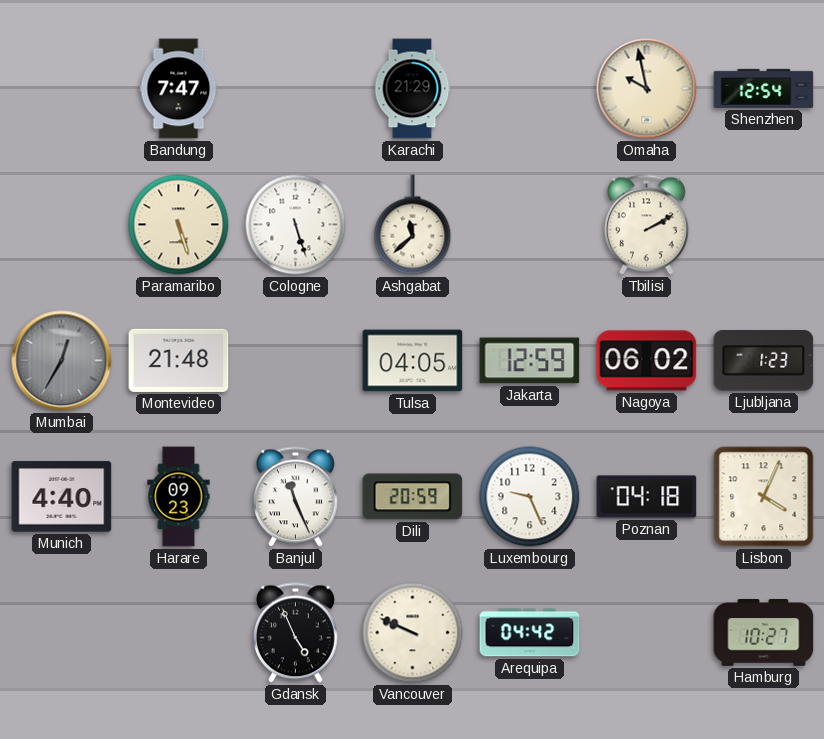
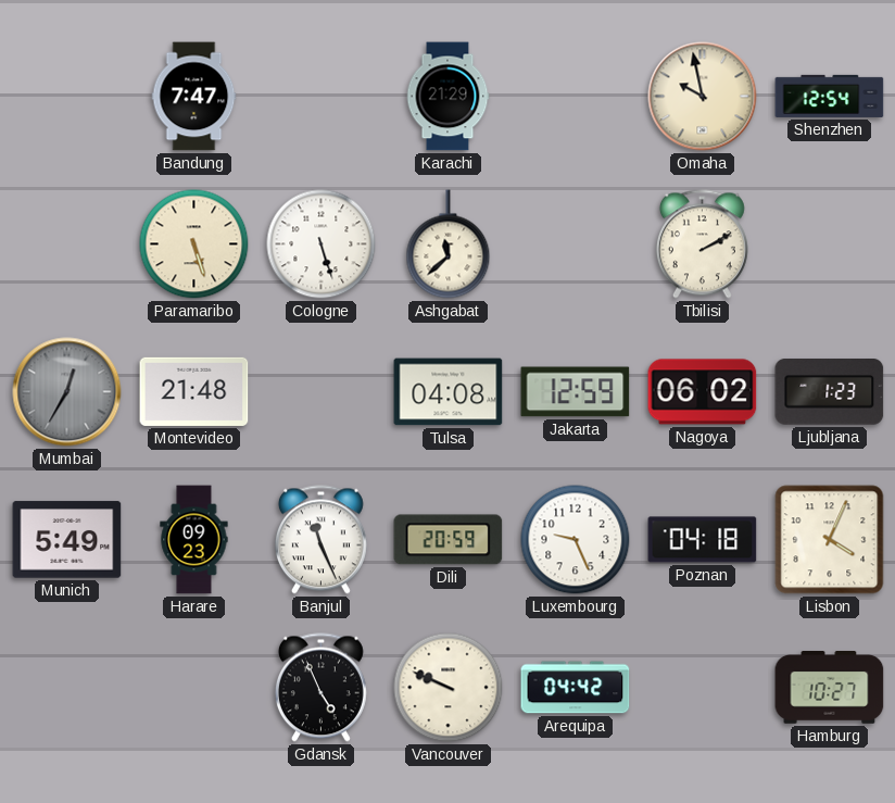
Tulsa: 04:05 -> 04:08 (449, 392)
Munich: 4:40 -> 5:49 (67, 540)
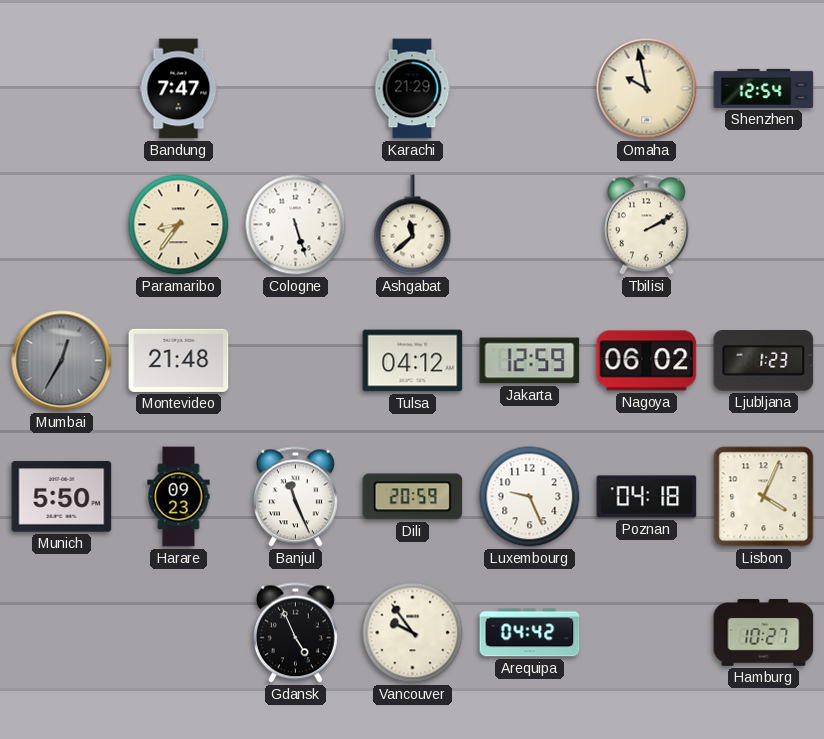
Paramaribo: 5:27 -> 8:36 (179, 225)
Tulsa: 04:08 -> 04:12 (413, 361)
Munich: 5:49 -> 5:50 (62, 497)
Vancouver: 9:49 -> 9:54 (413, 633)
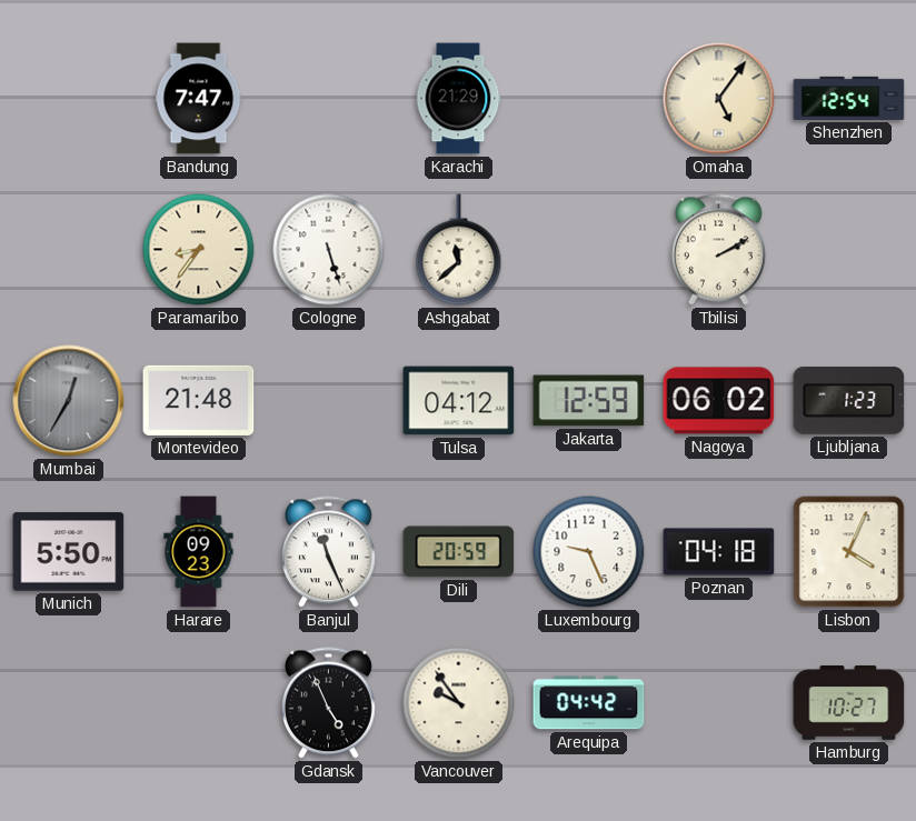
Omaha: 9:58 -> 5:06 (719, 99)
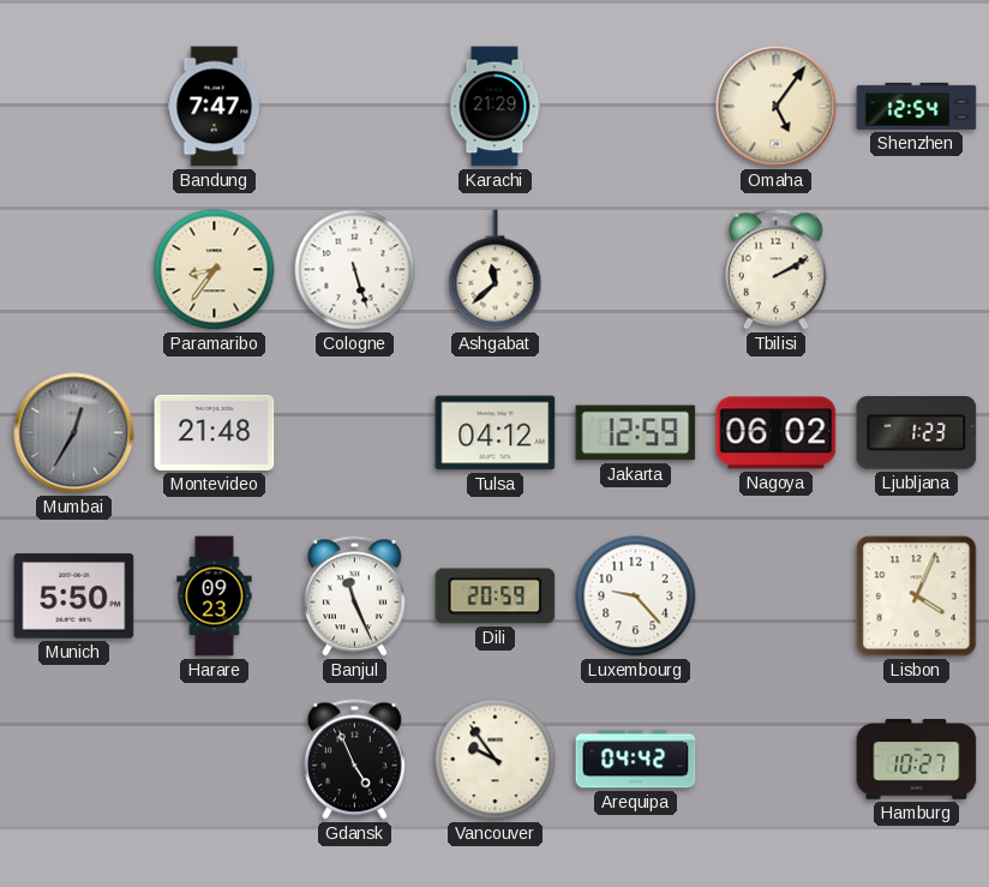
Luxembourg: 9:26 -> 9:23 (636, 597)
Poznan: 04:18 -> none (719, 552)
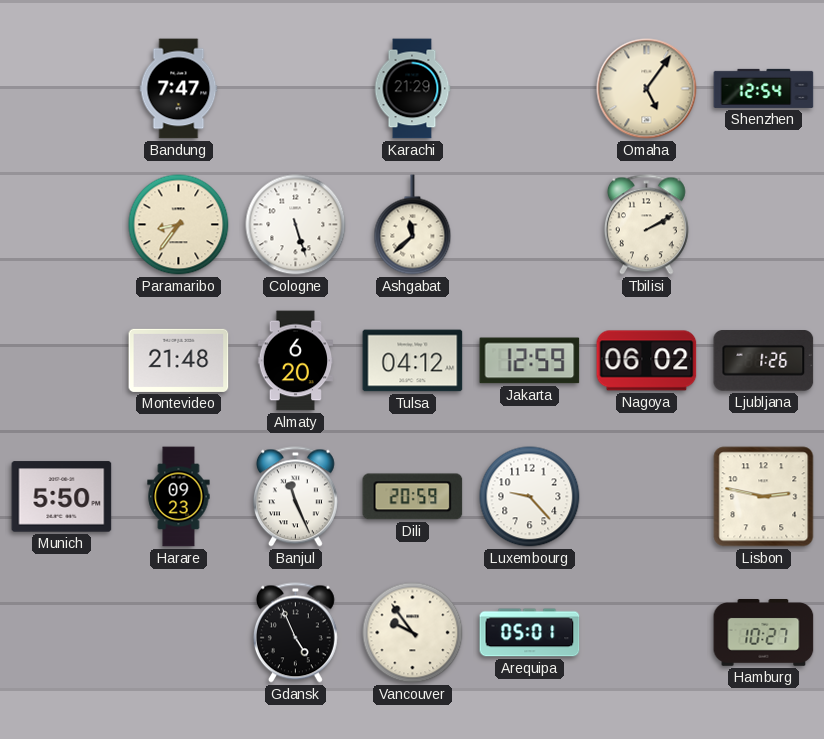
Mumbai: 12:35 -> none (74, 433)
Almaty: none -> 6:20 (296, 361)
Ljubljana: 1:23 -> 1:26 (764, 361)
Lisbon: 4:04 -> 2:47 (764, 497)
Arequipa: 04:42 -> 05:01 (530, 633)
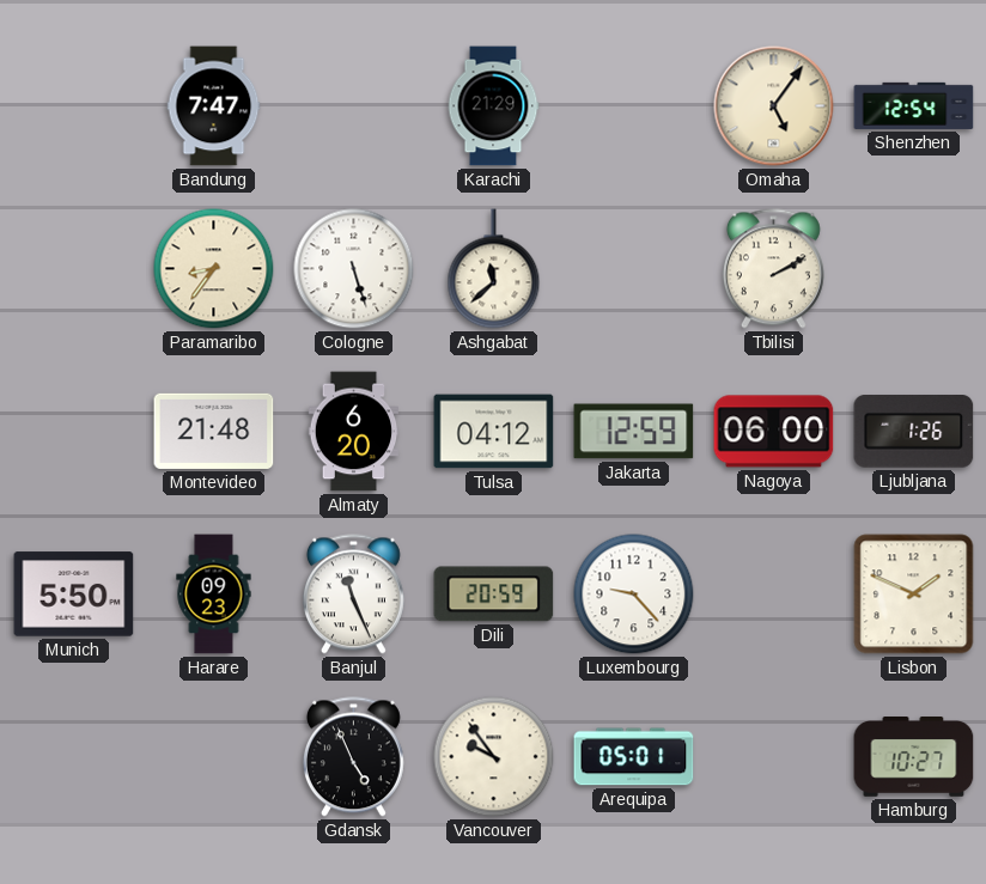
Nagoya: 06:02 -> 06:00 (774, 432)
Lisbon: 2:47 -> 1:49 (914, 595)
